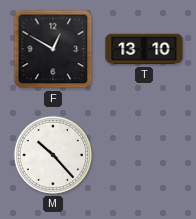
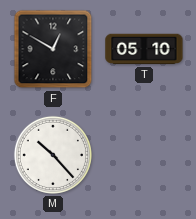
T: 13:10 -> 05:10 (144, 49)
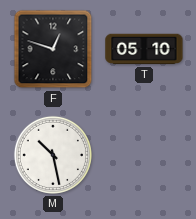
F: 12:50 -> 12:48 (53, 49)
M: 10:23 -> 10:28 (53, 155)
